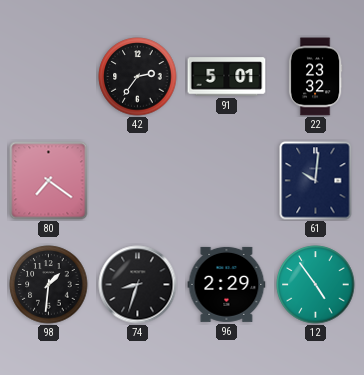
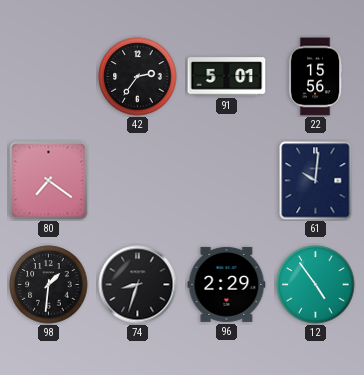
22: 23:32 -> 15:56 (315, 77)
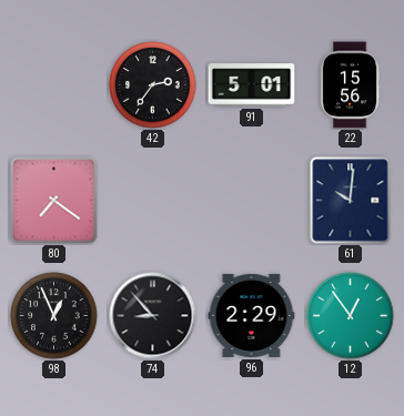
98: 1:31 -> 12:56 (54, 316)
74: 8:33 -> 8:53 (153, 316)
12: 4:54 -> 12:54 (351, 316)
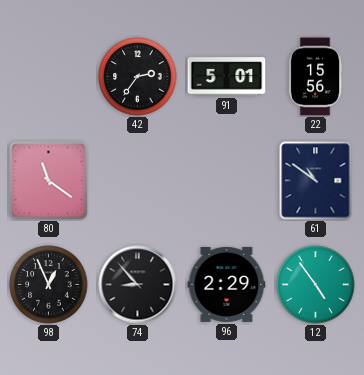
80: 7:21 -> 11:21 (49, 181)
61: 10:01 -> 10:51 (316, 181)
12: 12:54 -> 4:54 (316, 285)
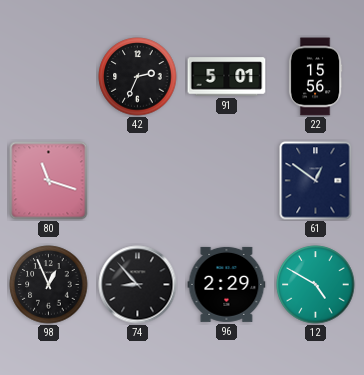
42: 2:36 -> 2:34 (138, 77)
80: 11:21 -> 11:18 (49, 181)
61: 10:51 -> 12:51 (316, 181)
12: 4:54 -> 4:50 (316, 285)
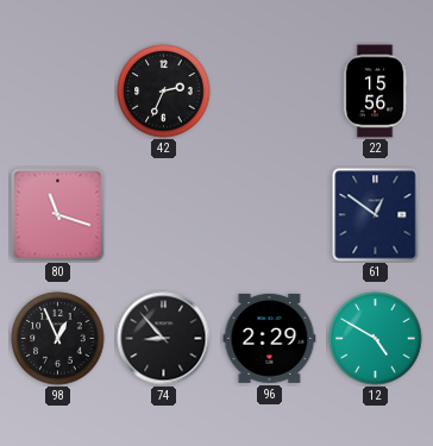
91: 5:01 -> none (227, 77)
